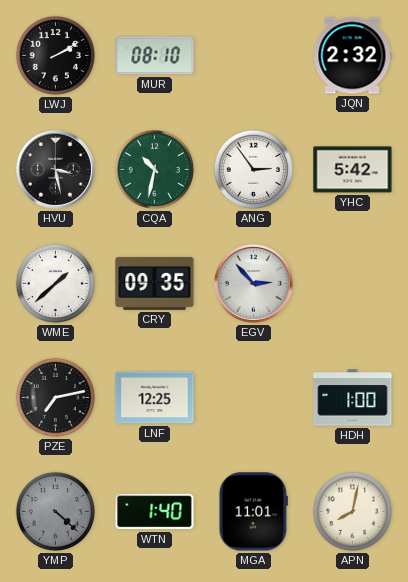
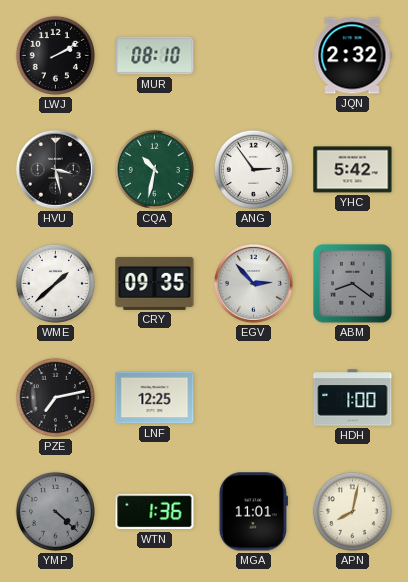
ABM: none -> 8:21 (353, 284)
WTN: 1:40 -> 1:36 (155, 512)
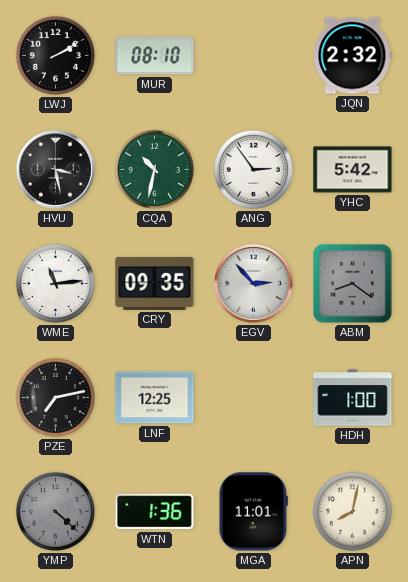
WME: 1:38 -> 11:14 (55, 283)
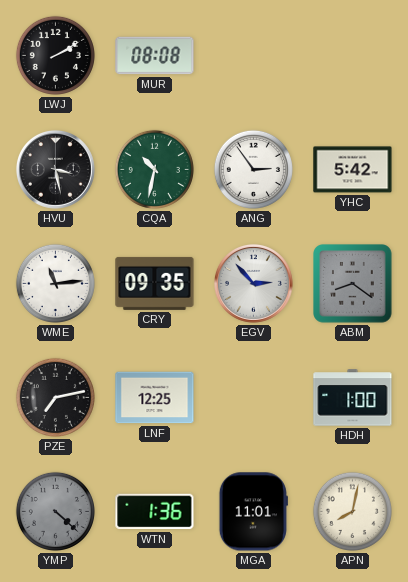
MUR: 08:10 -> 08:08 (155, 56)
JQN: 2:32 -> none (352, 56)
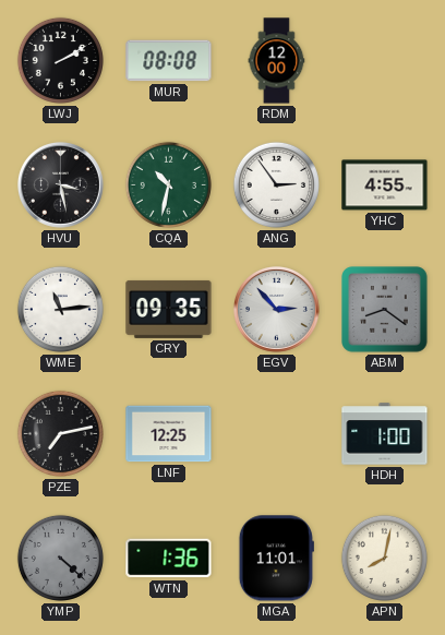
RDM: none -> 12:00 (277, 61)
YHC: 5:42 -> 4:55 (385, 185)
